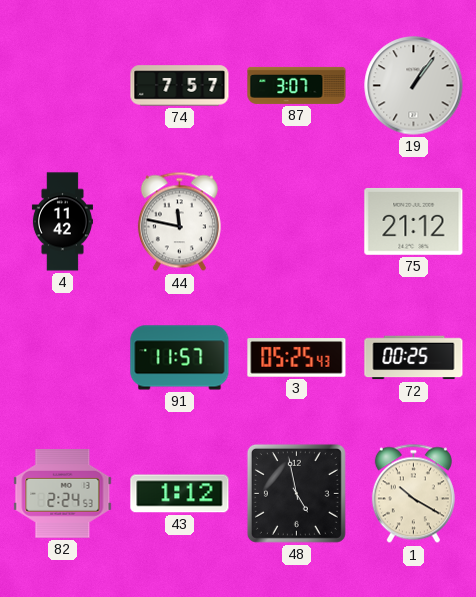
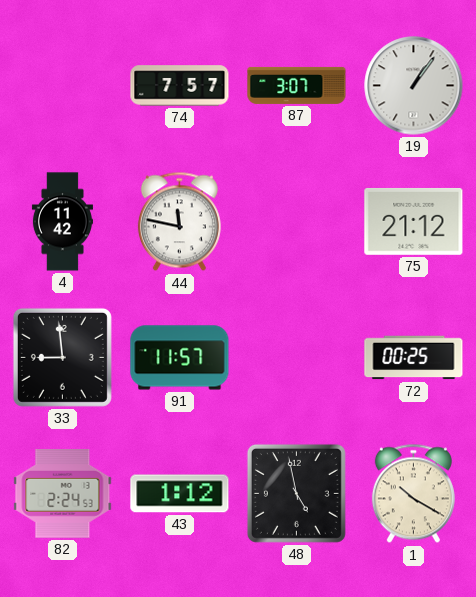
33: none -> 8:59 (62, 357)
3: 05:25 -> none (297, 358)
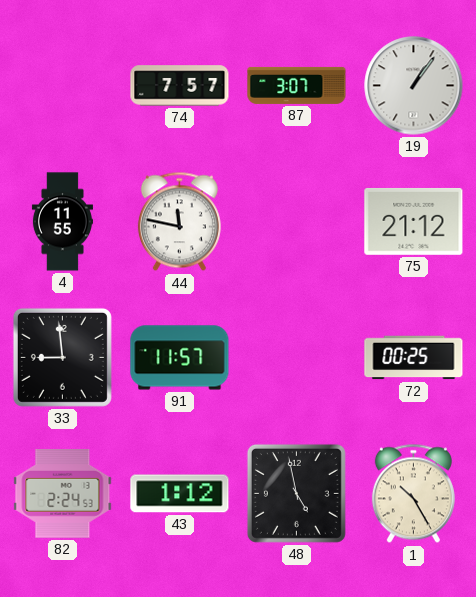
4: 11:42 -> 11:55 (62, 222)
1: 10:20 -> 10:25 (413, 494)
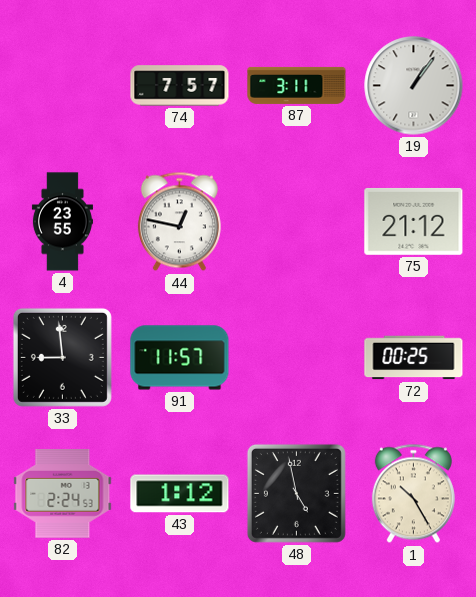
87: 3:07 -> 3:11 (297, 85)
4: 11:55 -> 23:55 (62, 222)
44: 11:47 -> 12:47 (179, 222)
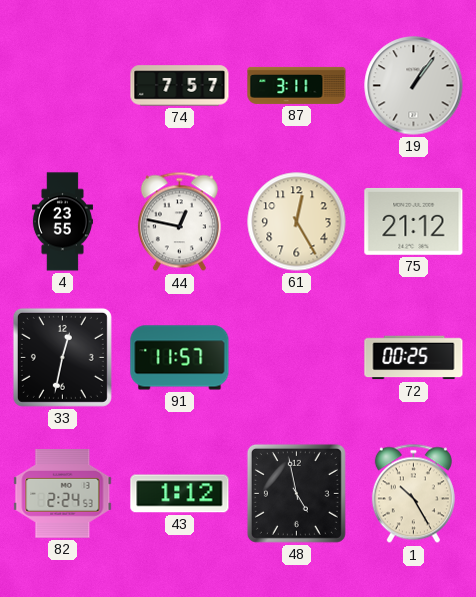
61: none -> 12:25 (297, 222)
33: 8:59 -> 12:32 (62, 357)
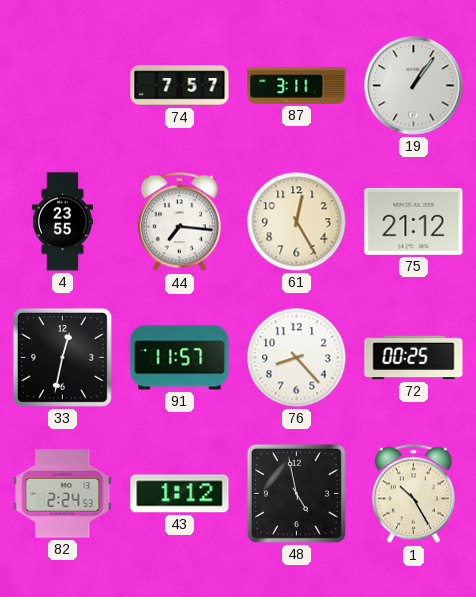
44: 12:47 -> 7:16 (179, 222)
76: none -> 8:23 (297, 358)
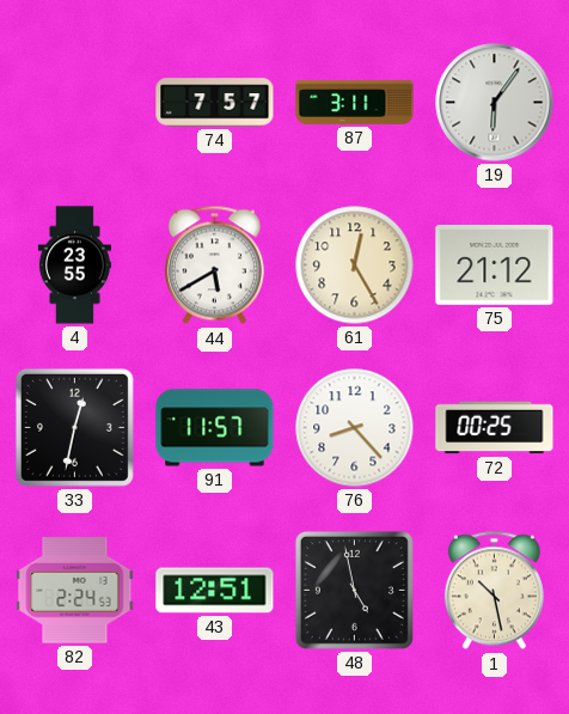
19: 1:06 -> 6:06 (495, 103)
44: 7:16 -> 5:40 (214, 266)
43: 1:12 -> 12:51 (215, 591)
1: 10:25 -> 10:28 (494, 591)
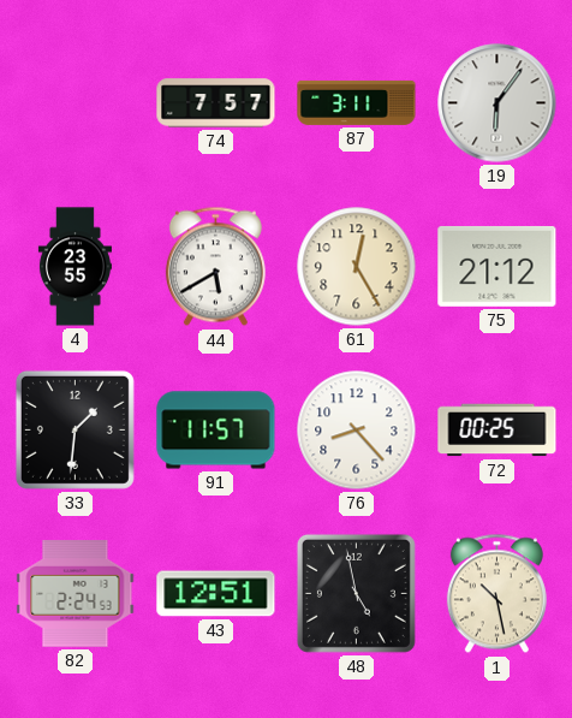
33: 12:32 -> 1:31 (75, 429)
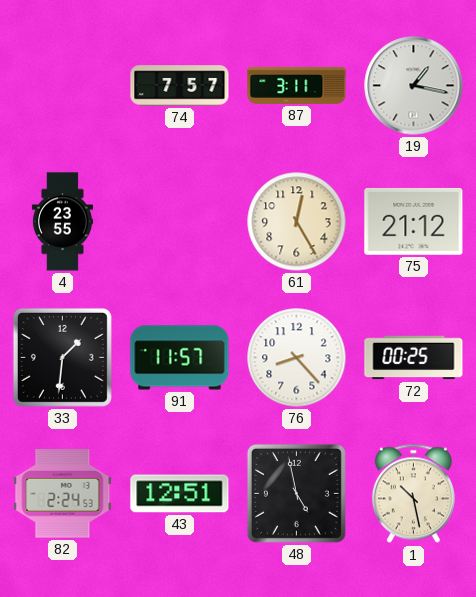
19: 6:06 -> 1:17 (414, 86)
44: 5:40 -> none (215, 267)
